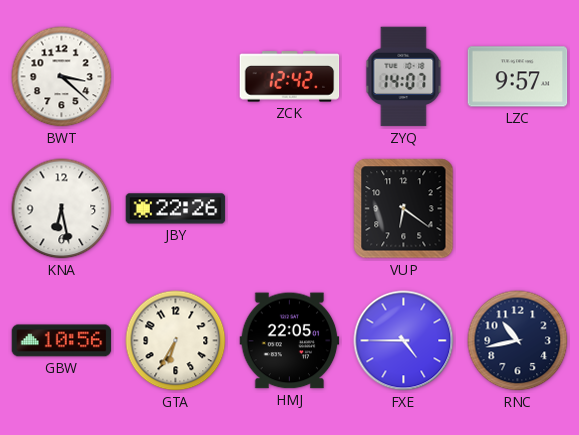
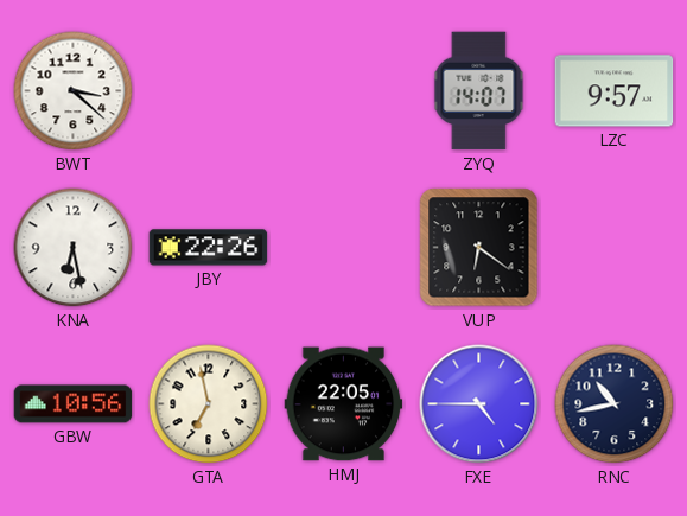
ZCK: 12:42 -> none (290, 77)
GTA: 6:35 -> 6:58 (209, 404)
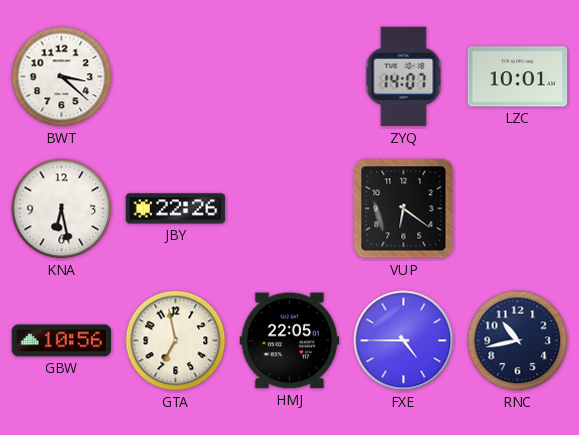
LZC: 9:57 -> 10:01 (518, 77)
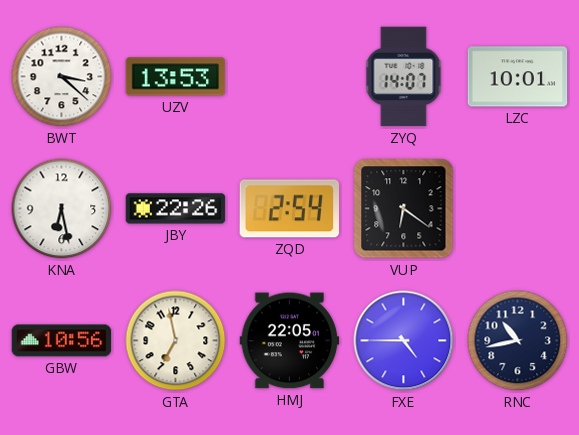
UZV: none -> 13:53 (176, 77)
ZQD: none -> 2:54 (290, 209)
